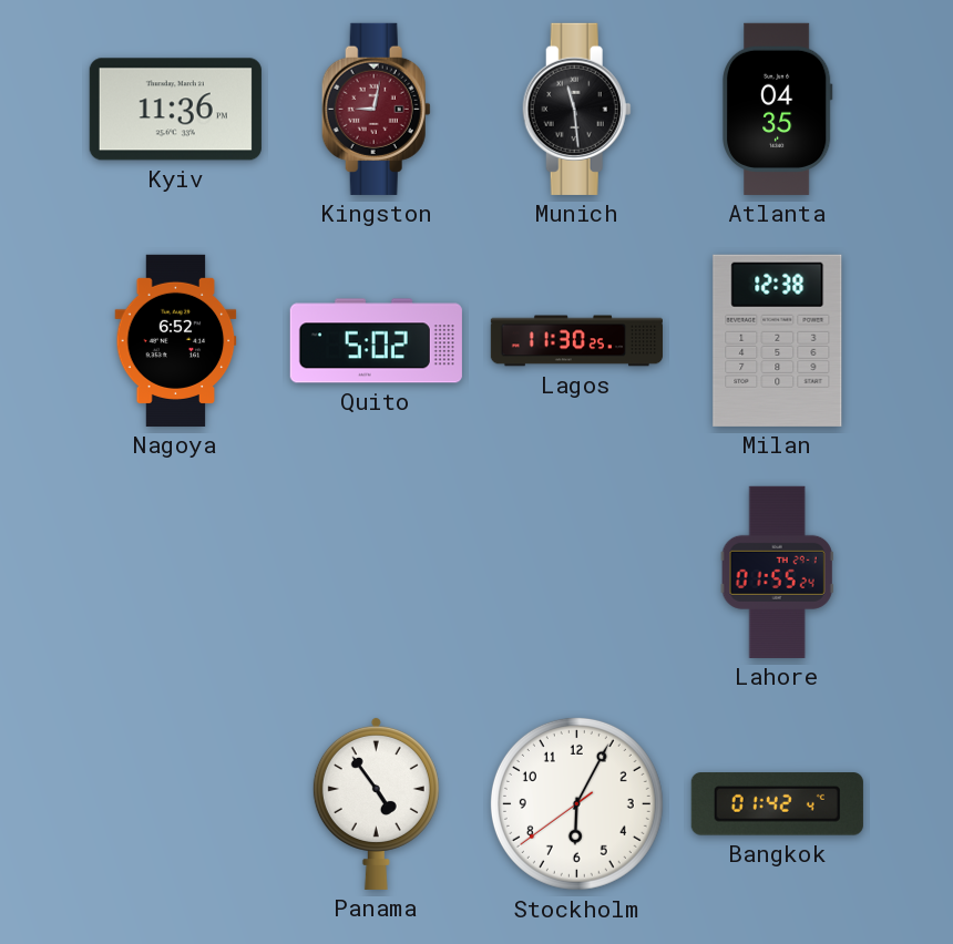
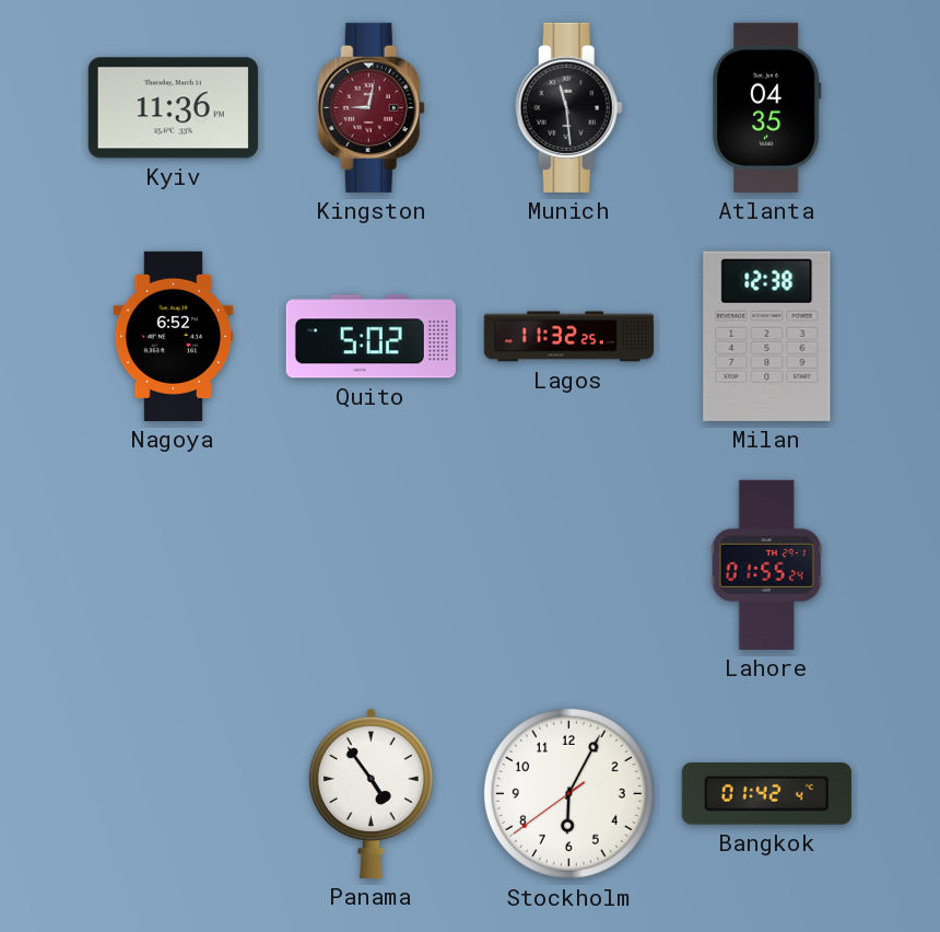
Lagos: 11:30 -> 11:32 (568, 337)
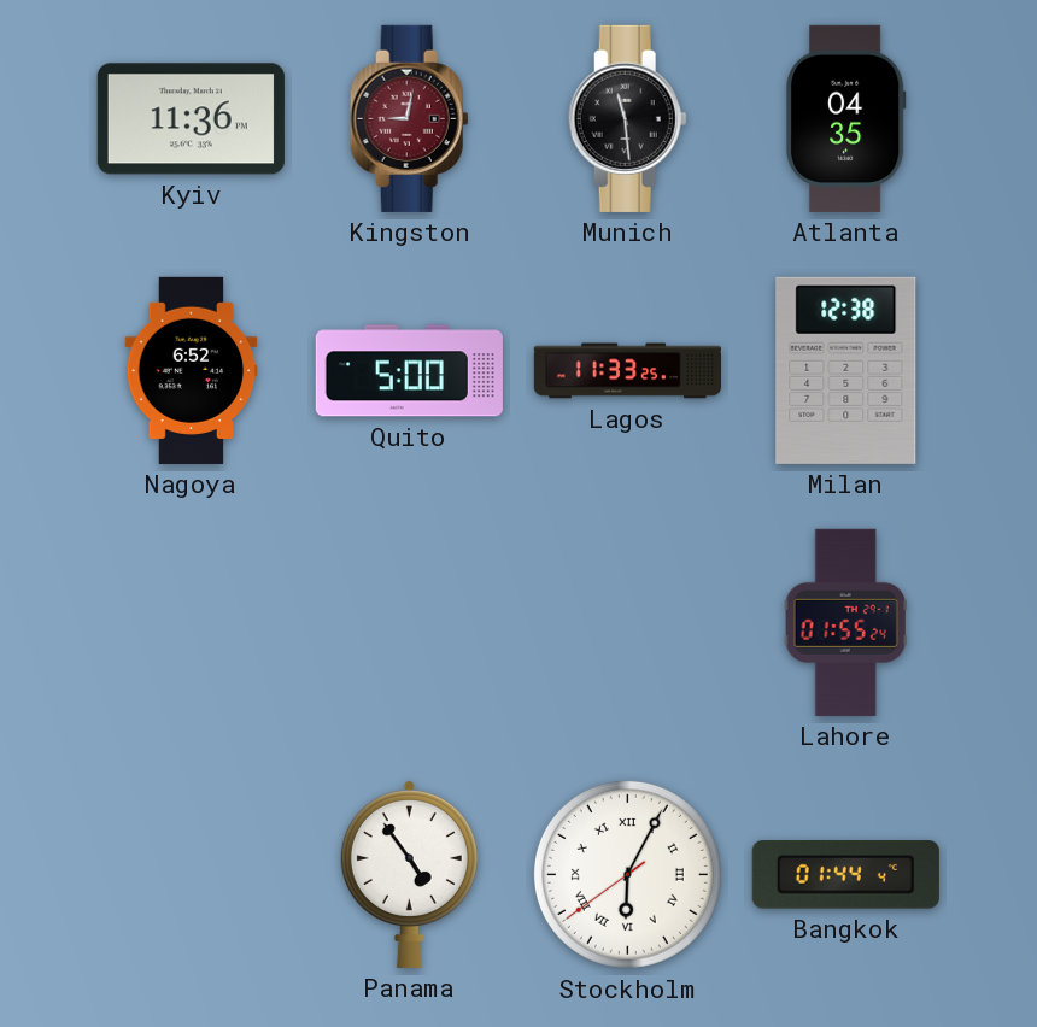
Quito: 5:02 -> 5:00 (409, 371)
Lagos: 11:32 -> 11:33 (627, 371)
Stockholm numerals: Arabic -> Roman (627, 874)
Bangkok: 01:42 -> 01:44 (845, 875)
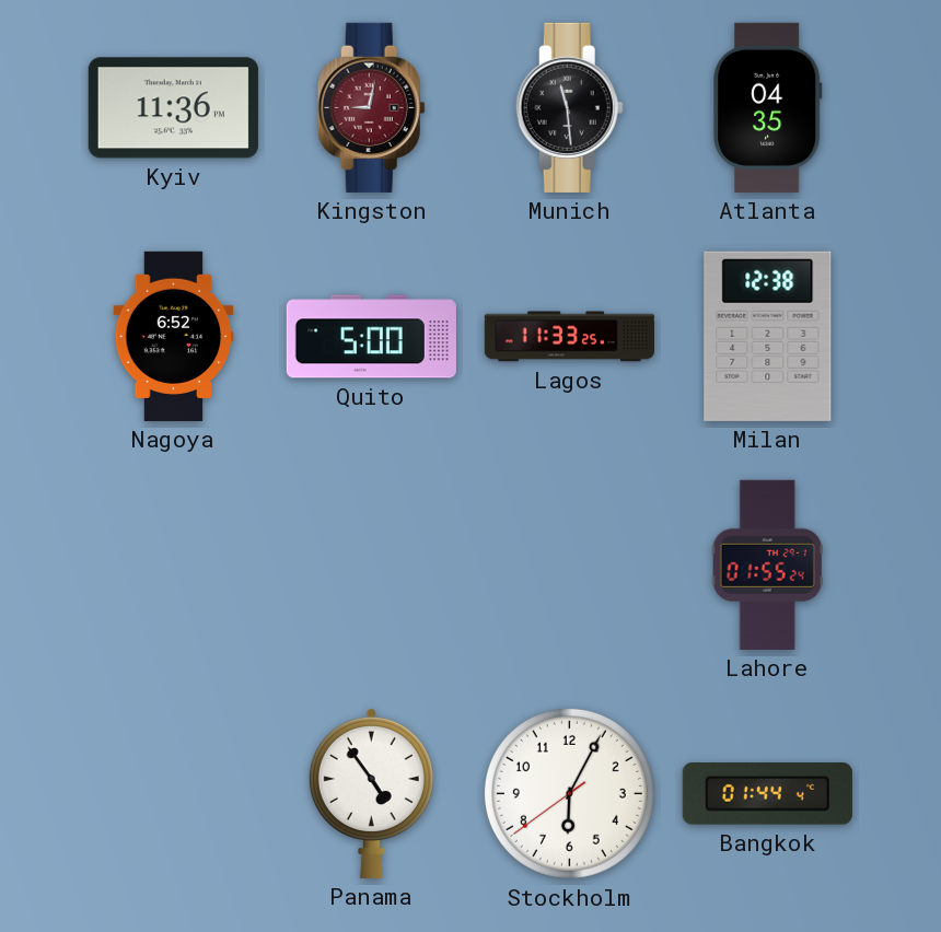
Stockholm numerals: Roman -> Arabic (569, 793)
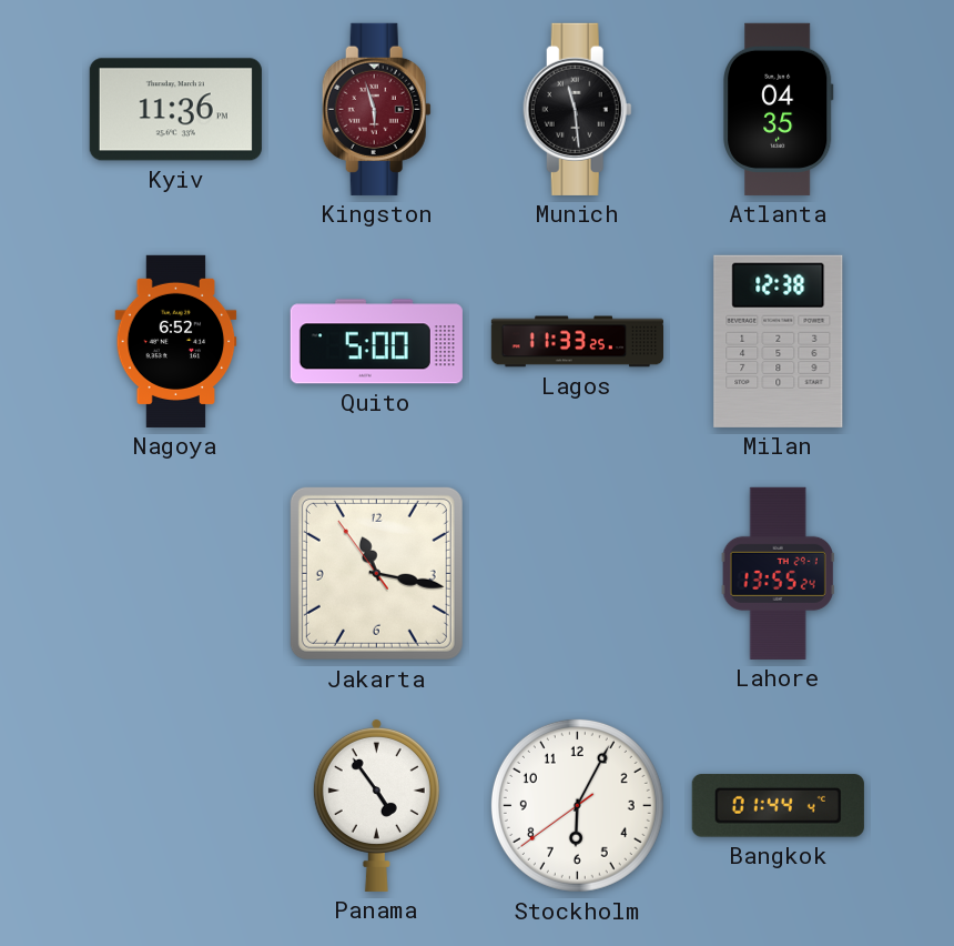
Kingston: 9:02 -> 5:57 (376, 109)
Jakarta: none -> 11:16 (376, 573)
Lahore: 01:55 -> 13:55 (778, 573)
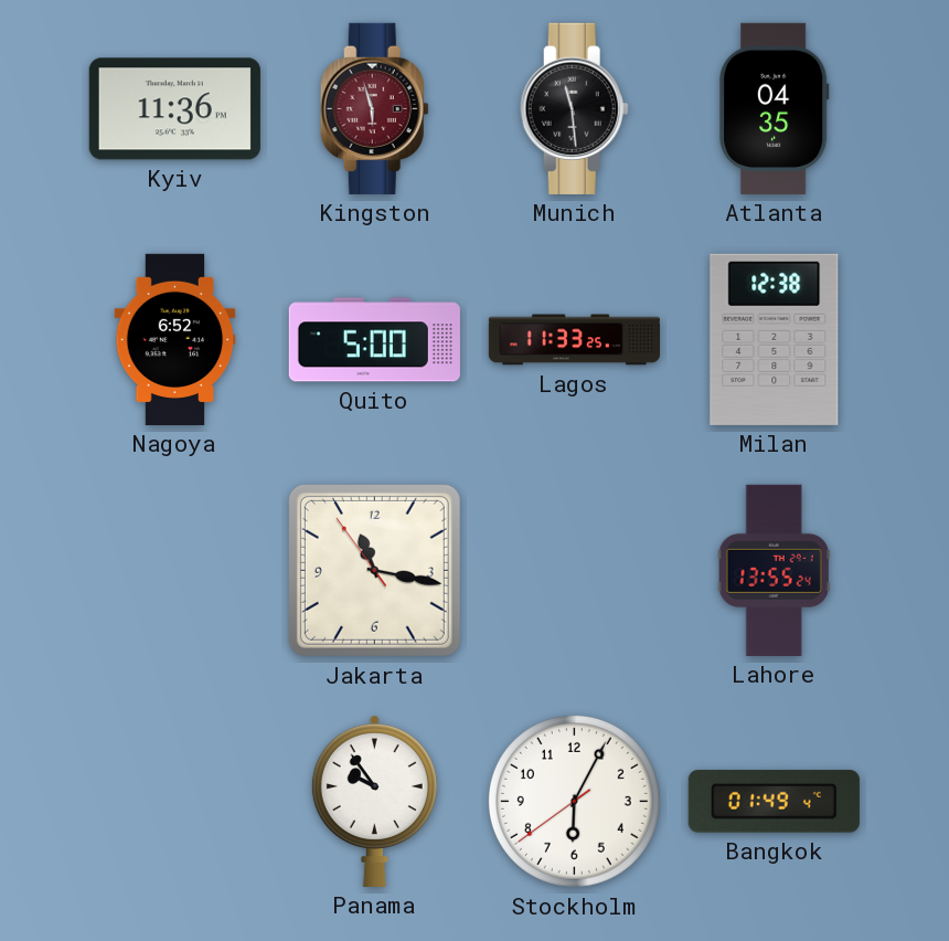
Panama: 4:54 -> 9:54 (374, 801)
Bangkok: 01:44 -> 01:49 (774, 802)
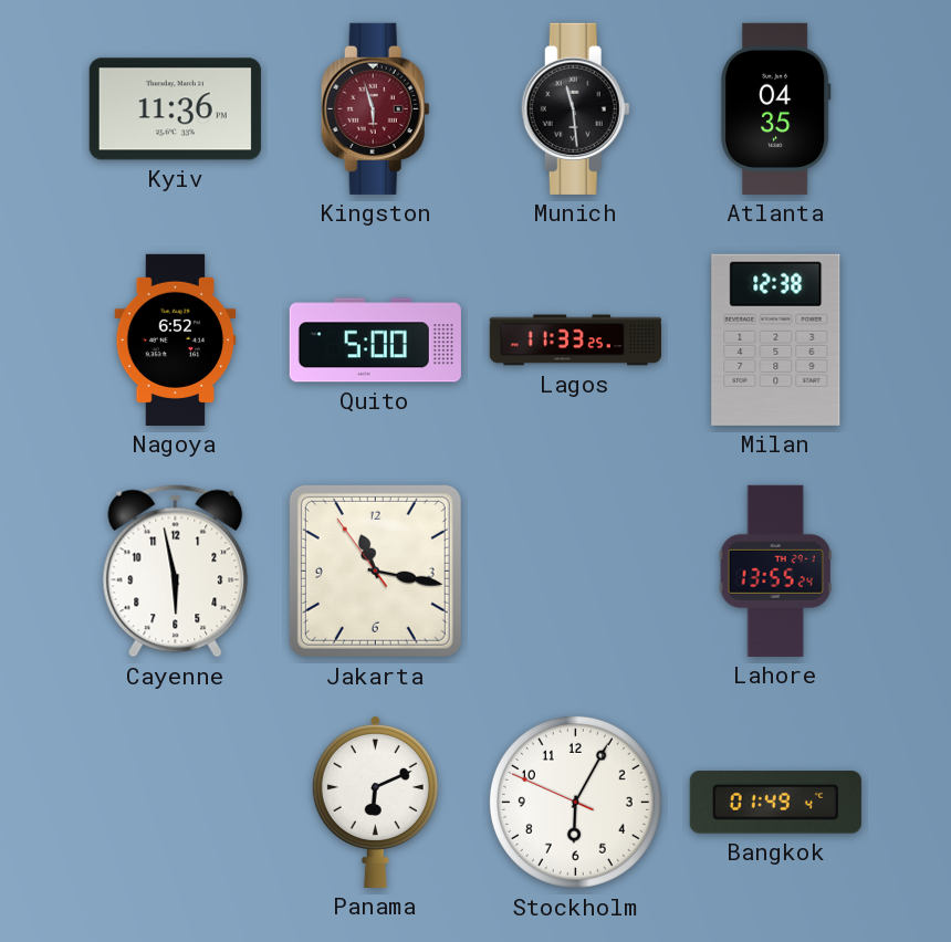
Cayenne: none -> 5:58 (176, 572)
Panama: 9:54 -> 6:11 (375, 802)
Stockholm: 6:04:39 -> 6:04:49 (575, 802)
